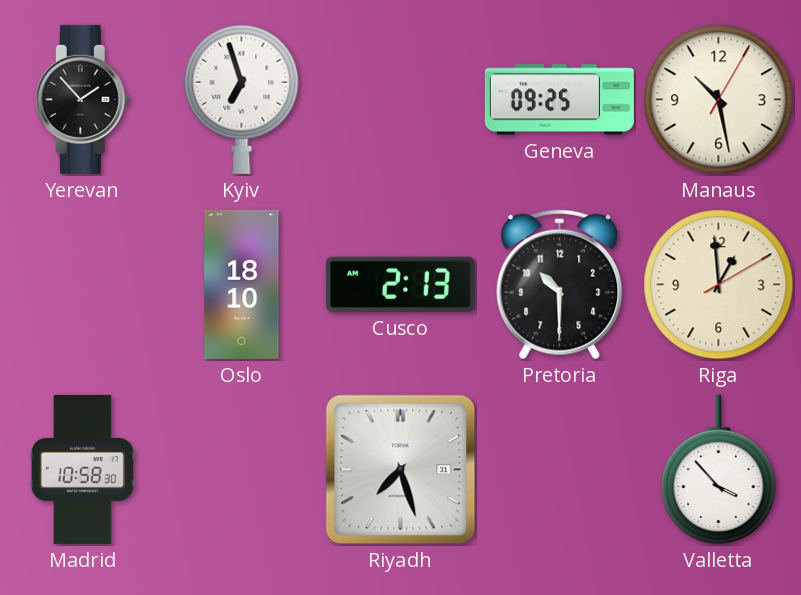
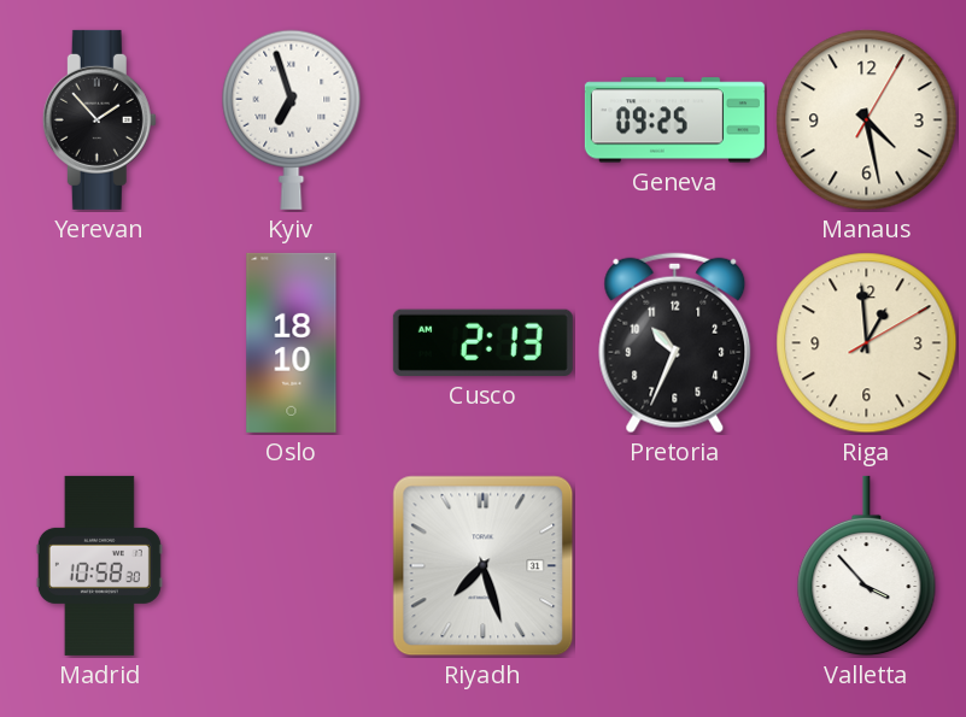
Manaus: 10:28 -> 4:28 (867, 121)
Pretoria: 10:30 -> 10:34 (675, 343)
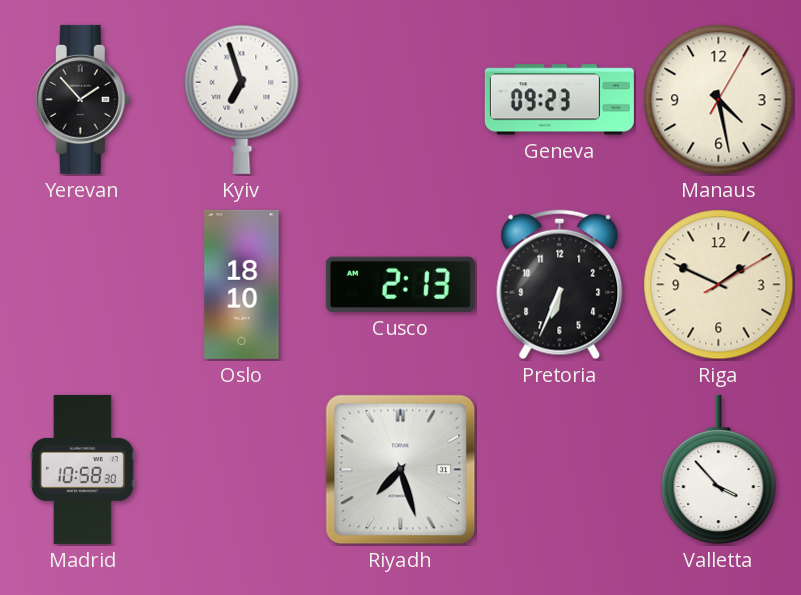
Geneva: 09:25 -> 09:23 (559, 100)
Pretoria: 10:34 -> 6:34 (560, 285)
Riga: 12:59 -> 1:49 (719, 285)
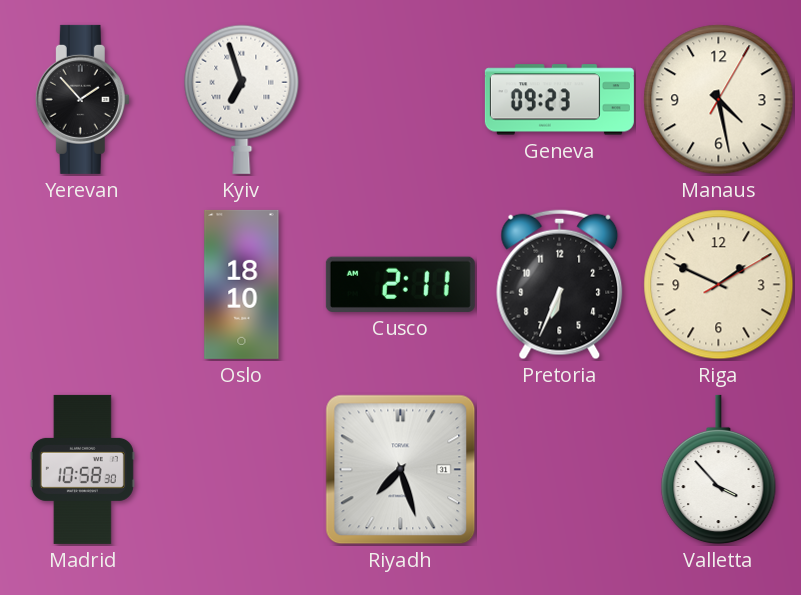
Cusco: 2:13 -> 2:11 (400, 284)
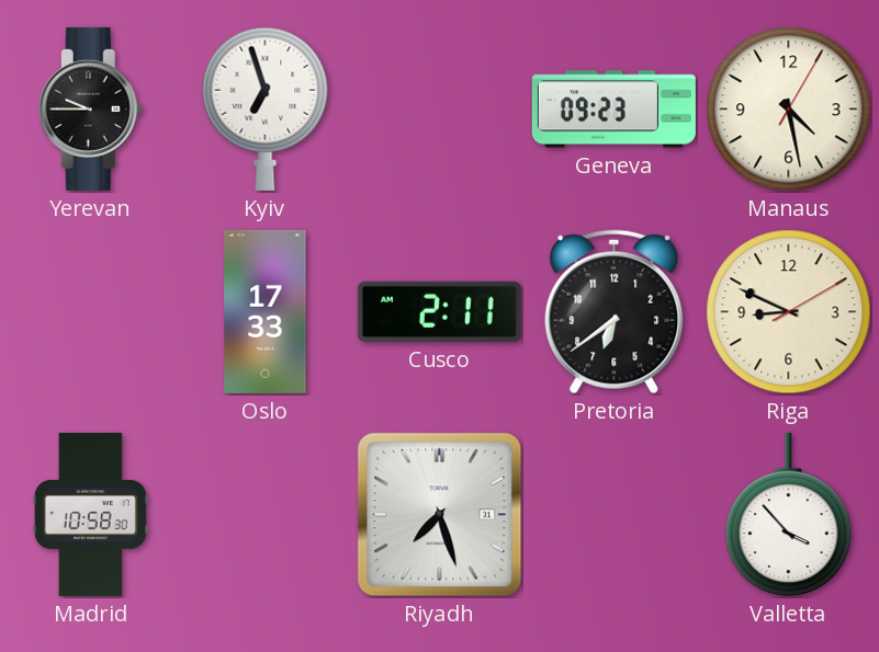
Yerevan: 1:53 -> 9:45 (90, 108)
Oslo: 18:10 -> 17:33 (266, 311)
Pretoria: 6:34 -> 6:39 (615, 312)
Riga: 1:49 -> 8:49 (789, 312)
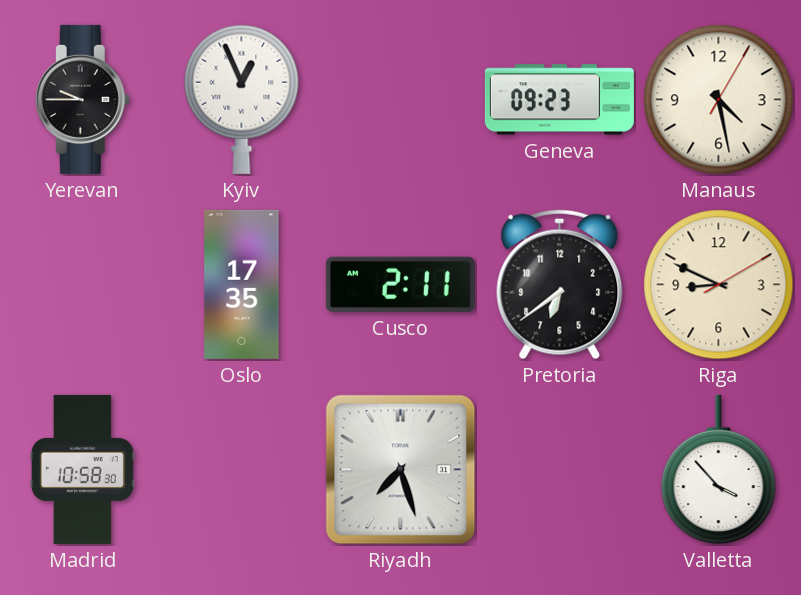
Kyiv: 6:57 -> 12:56 (242, 99)
Oslo: 17:33 -> 17:35 (242, 284)
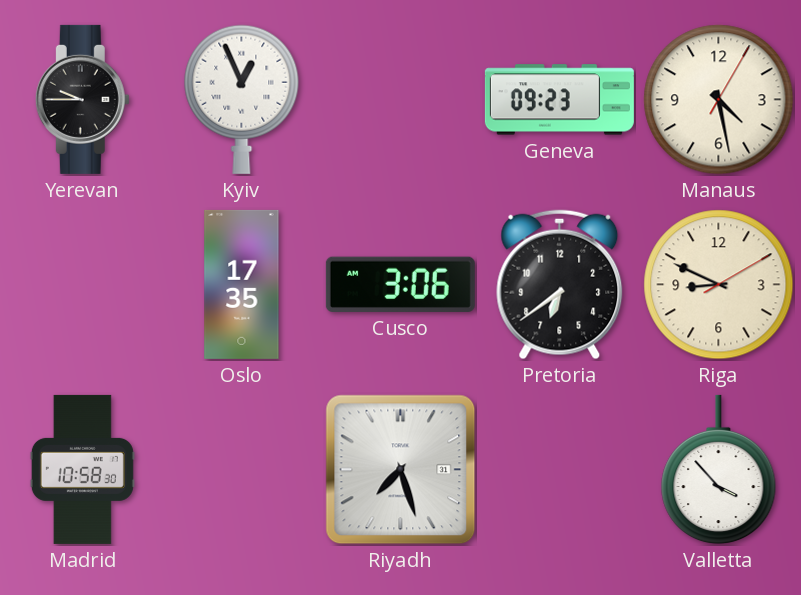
Cusco: 2:11 -> 3:06 (400, 284)
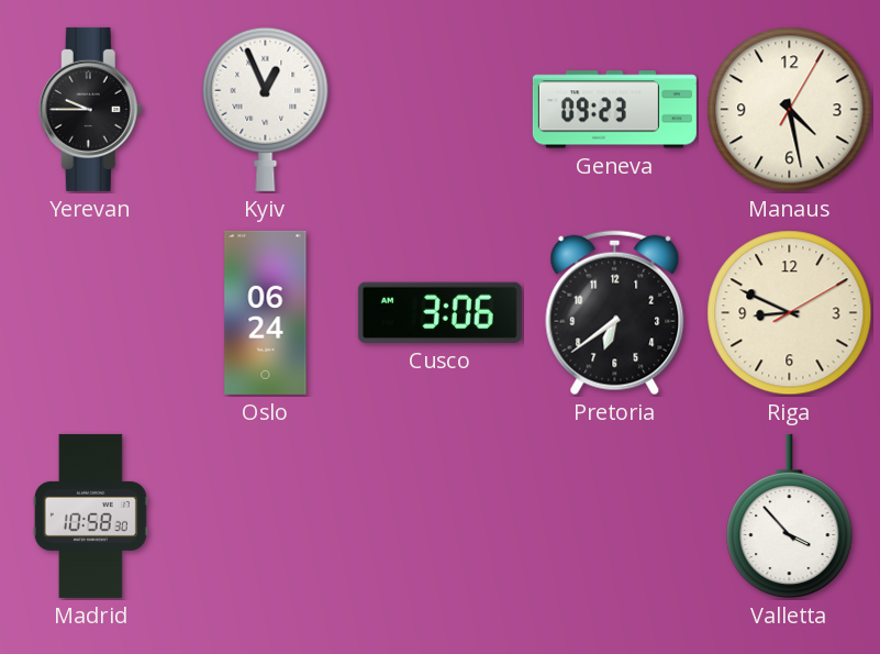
Oslo: 17:35 -> 06:24 (266, 312)
Riyadh: 7:27 -> none (401, 470)
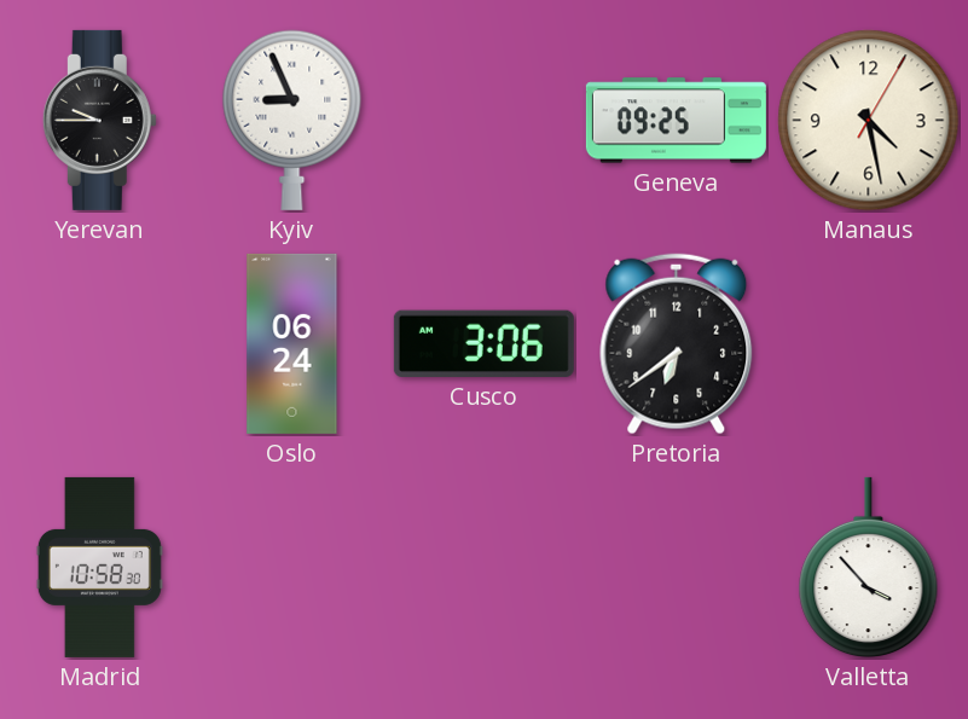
Kyiv: 12:56 -> 8:56 (292, 120)
Geneva: 09:23 -> 09:25 (676, 121)
Riga: 8:49 -> none (790, 313)
